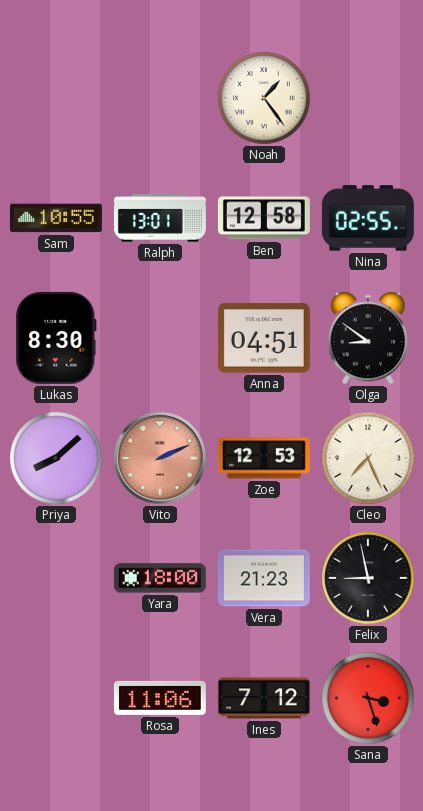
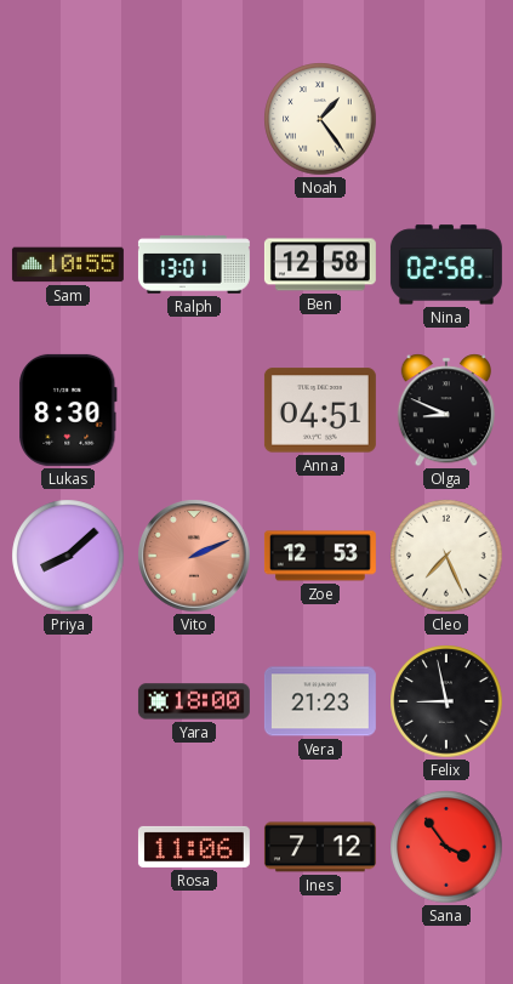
Nina: 02:55 -> 02:58 (446, 265)
Olga: 8:51 -> 8:49 (445, 410)
Sana: 3:27 -> 3:54 (446, 847)
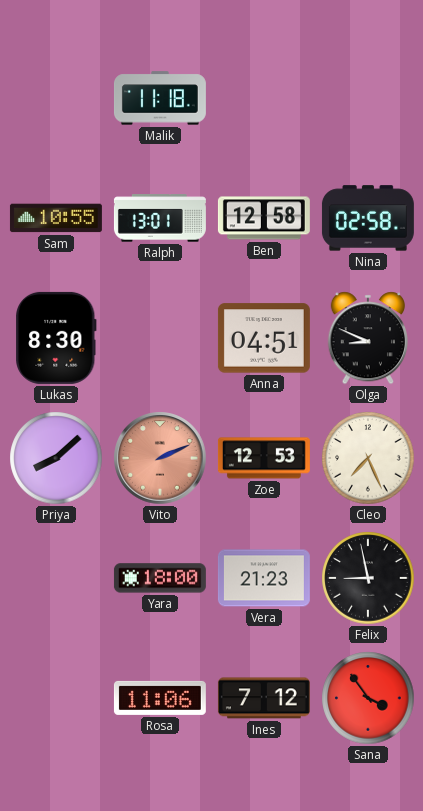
Malik: none -> 11:18 (160, 98)
Noah: 1:24 -> none (320, 119)
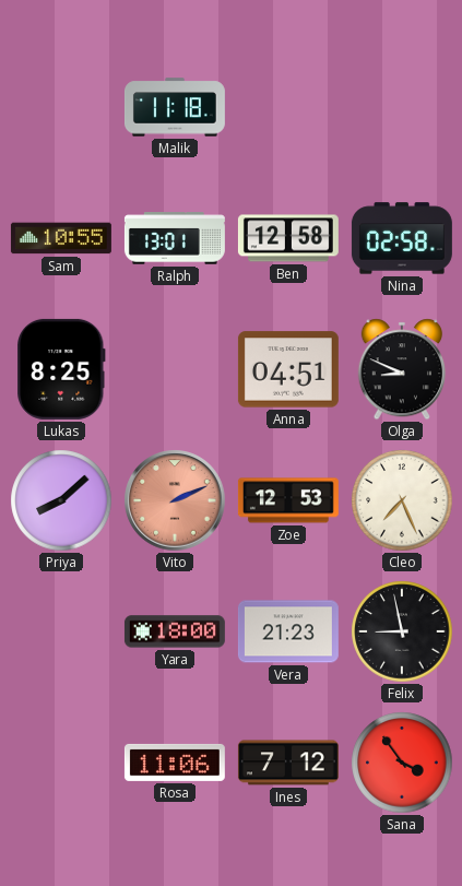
Lukas: 8:30 -> 8:25 (61, 369)
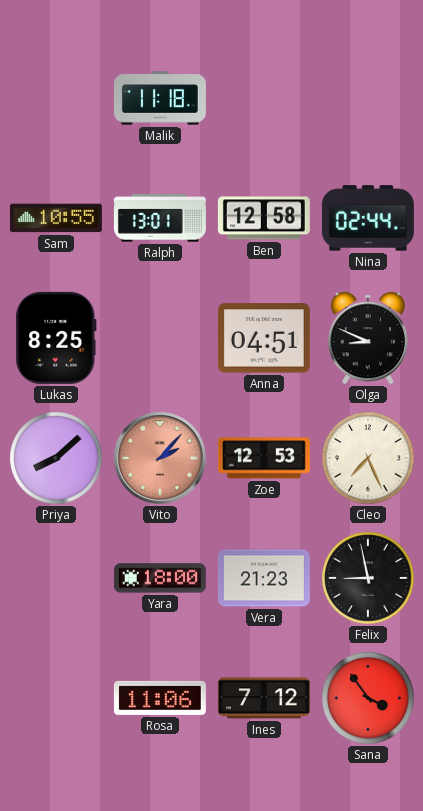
Nina: 02:58 -> 02:44 (368, 218)
Vito: 2:11 -> 2:07 (160, 458)
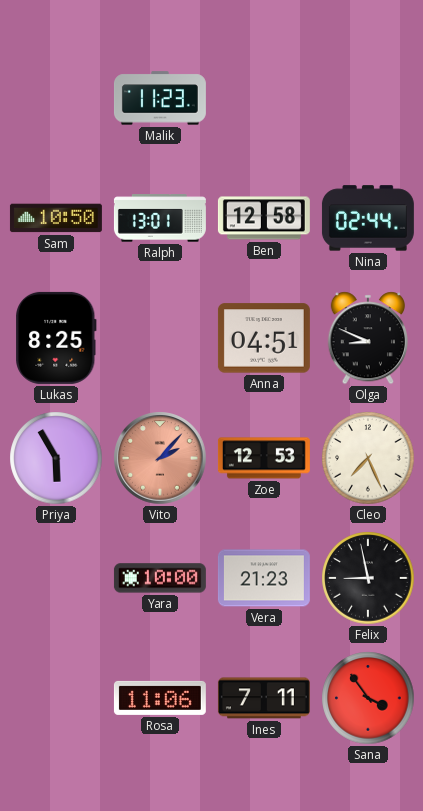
Malik: 11:18 -> 11:23 (160, 98)
Sam: 10:55 -> 10:50 (56, 218)
Priya: 8:08 -> 5:55 (56, 458)
Yara: 18:00 -> 10:00 (160, 578)
Ines: 7:12 -> 7:11 (264, 698)
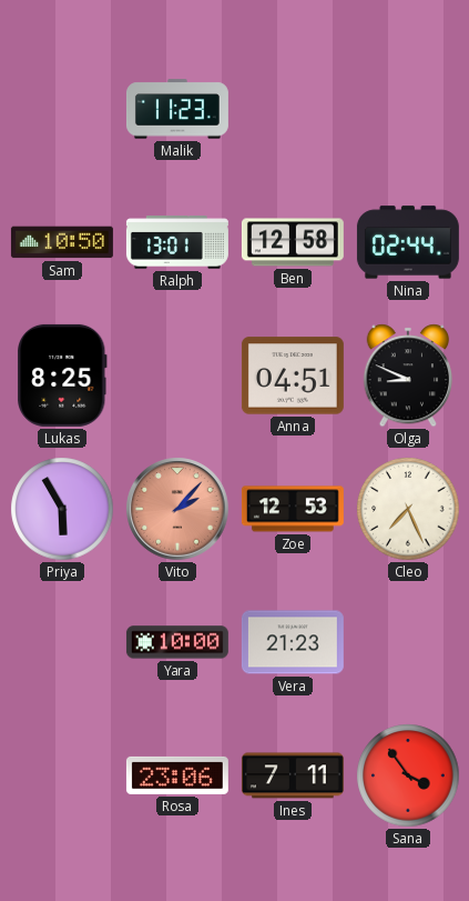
Felix: 8:58 -> none (368, 578)
Rosa: 11:06 -> 23:06 (177, 775)
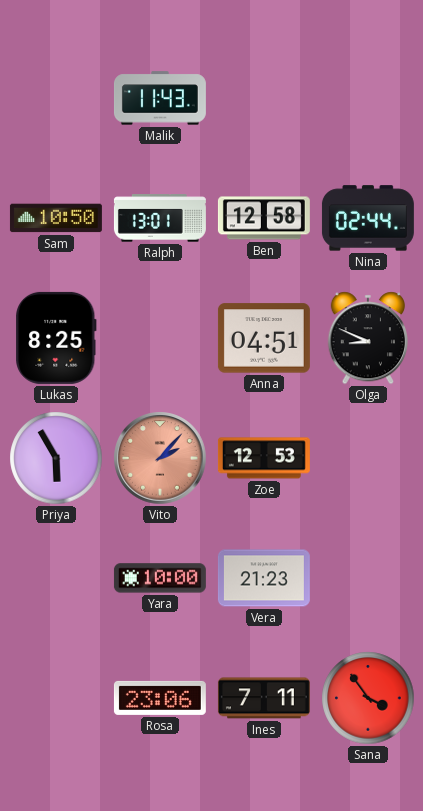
Malik: 11:23 -> 11:43 (160, 98)
Cleo: 7:26 -> none (408, 509)
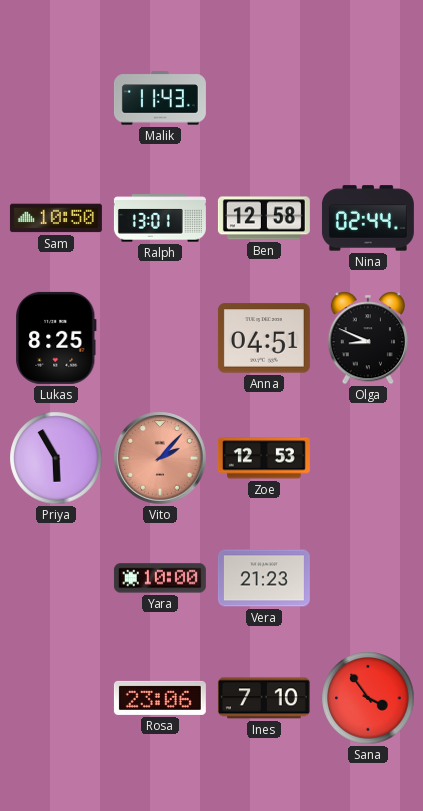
Ines: 7:11 -> 7:10 (264, 698)
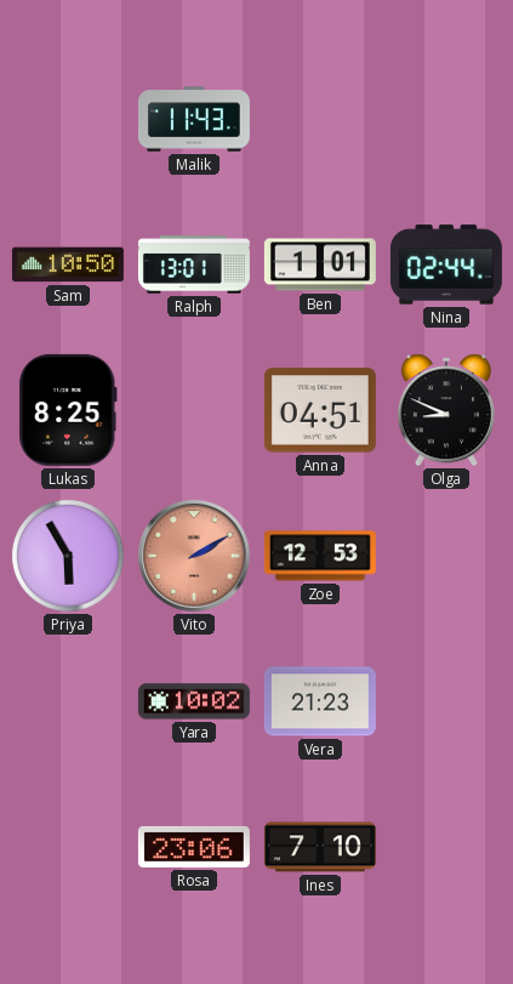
Ben: 12:58 -> 1:01 (320, 265)
Vito: 2:07 -> 2:10 (194, 556)
Yara: 10:00 -> 10:02 (194, 701)
Sana: 3:54 -> none (368, 698)
